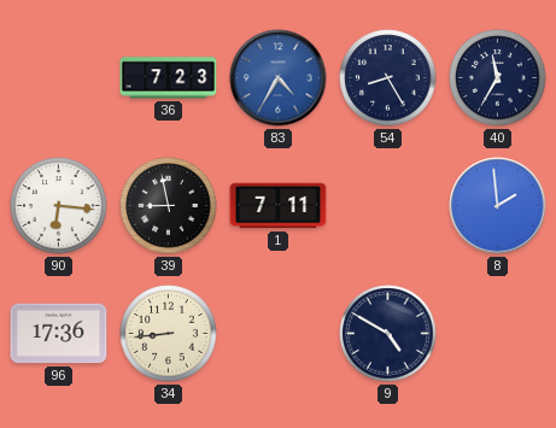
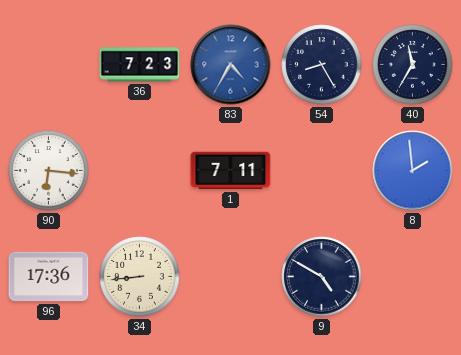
39: 8:58 -> none (169, 206)
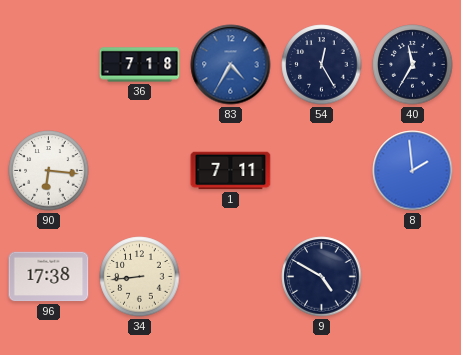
36: 7:23 -> 7:18 (140, 65)
54: 8:25 -> 12:25 (322, 65)
96: 17:36 -> 17:38 (49, 277)
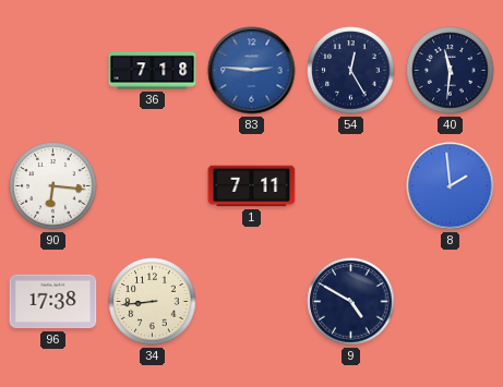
83: 4:35 -> 2:46 (252, 71)
40: 11:35 -> 11:31 (451, 71)
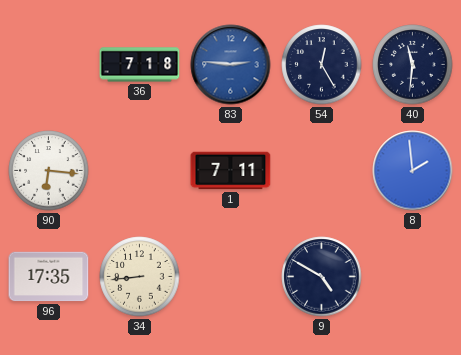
96: 17:38 -> 17:35 (49, 277)
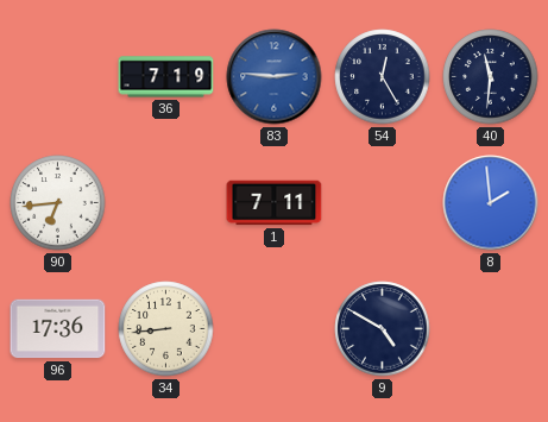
36: 7:18 -> 7:19 (166, 77)
90: 6:16 -> 6:44 (58, 203)
96: 17:35 -> 17:36 (58, 329)
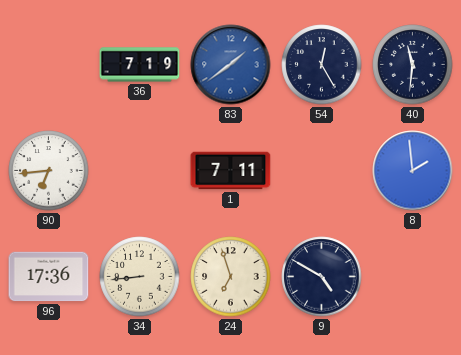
83: 2:46 -> 1:39 (231, 65)
24: none -> 6:57 (231, 277)
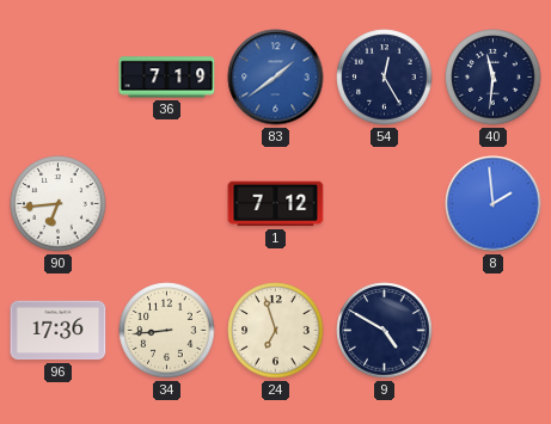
1: 7:11 -> 7:12 (276, 204)
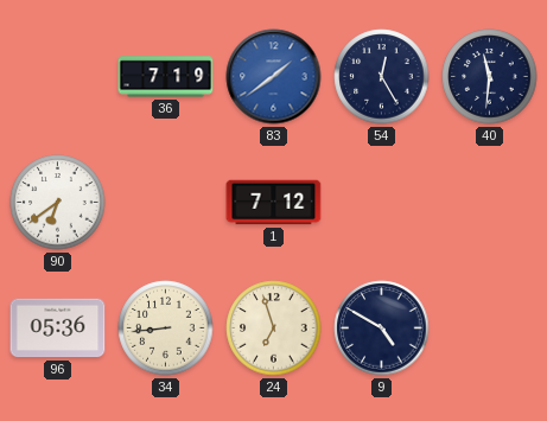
90: 6:44 -> 6:39 (58, 203)
8: 1:59 -> none (494, 204)
96: 17:36 -> 05:36 (58, 328)
